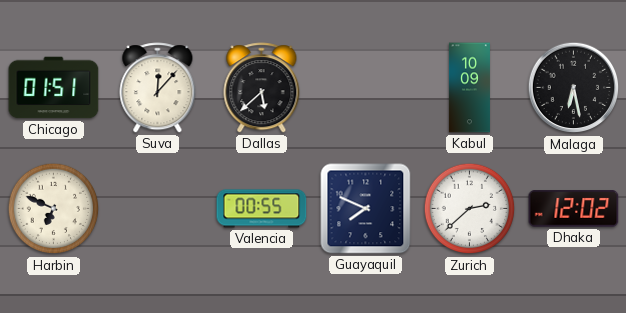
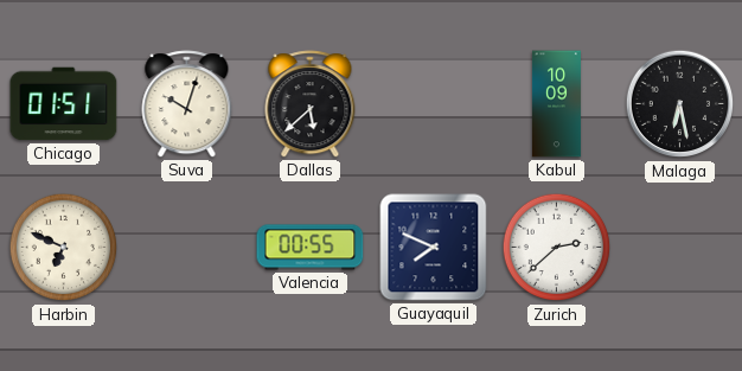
Suva: 12:07 -> 10:03 (187, 104)
Dhaka: 12:02 -> none (574, 209)
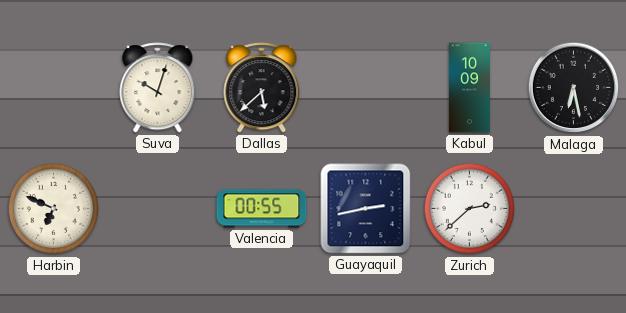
Chicago: 01:51 -> none (64, 104)
Guayaquil: 7:49 -> 2:43 (366, 209)
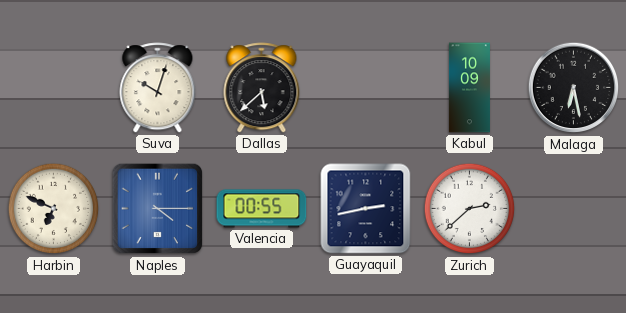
Naples: none -> 4:15 (158, 209)
